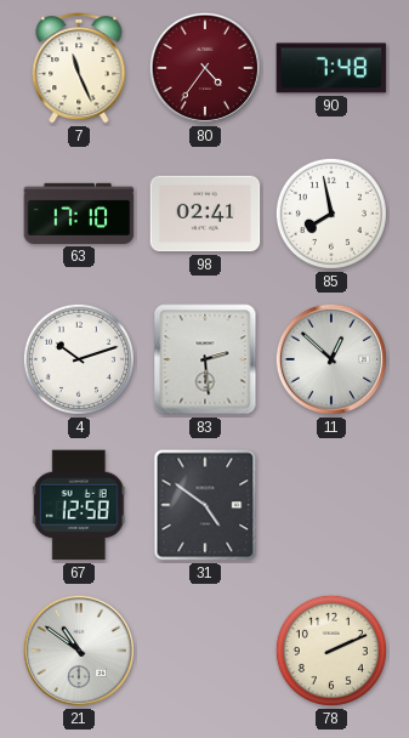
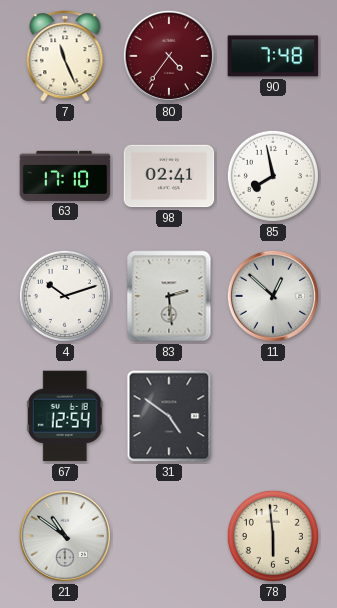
67: 12:58 -> 12:54 (65, 416)
78: 2:11 -> 5:59 (273, 536)
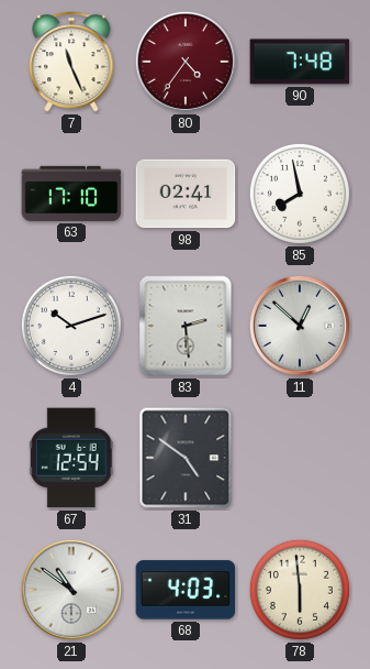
68: none -> 4:03 (186, 590)
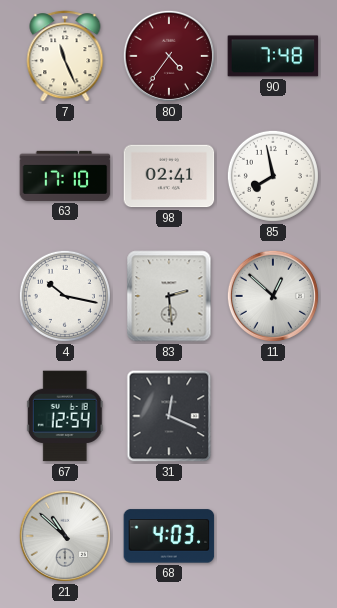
4: 10:12 -> 10:17 (65, 296)
31: 4:51 -> 12:19 (169, 416)
21: 10:51 -> 10:52 (65, 536)
78: 5:59 -> none (300, 590)
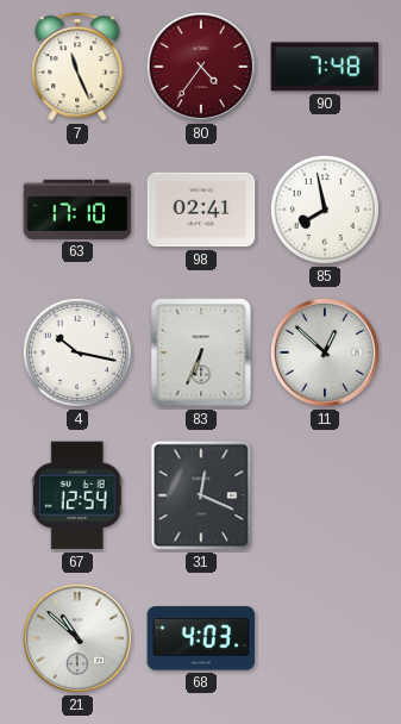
83: 2:29 -> 6:34 (201, 352)
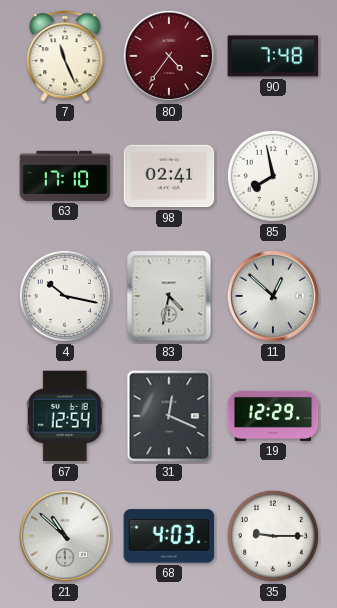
83: 6:34 -> 4:32 (169, 296)
19: none -> 12:29 (273, 416)
35: none -> 9:15 (273, 536)
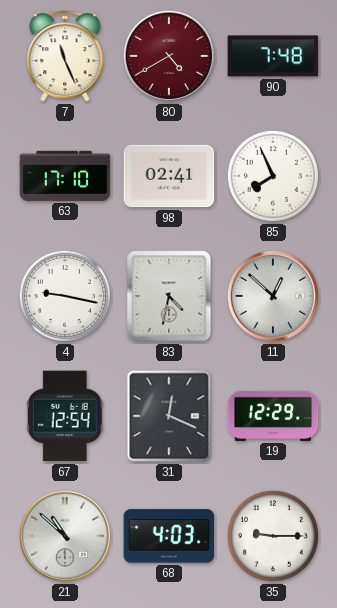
80: 4:36 -> 4:40 (169, 56)
85: 7:58 -> 7:56 (273, 176)
4: 10:17 -> 9:17 (65, 296)
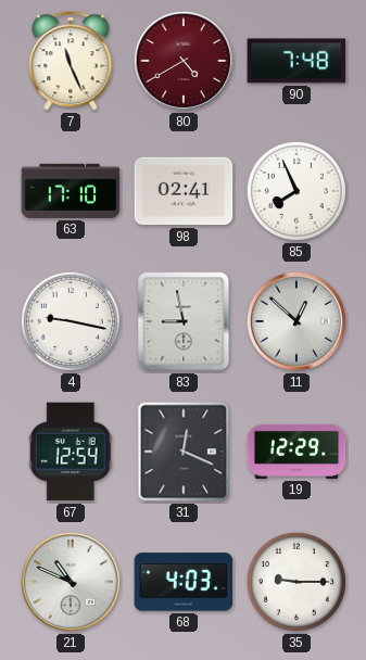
83: 4:32 -> 8:58 (184, 321)
21: 10:52 -> 10:49 (71, 582)
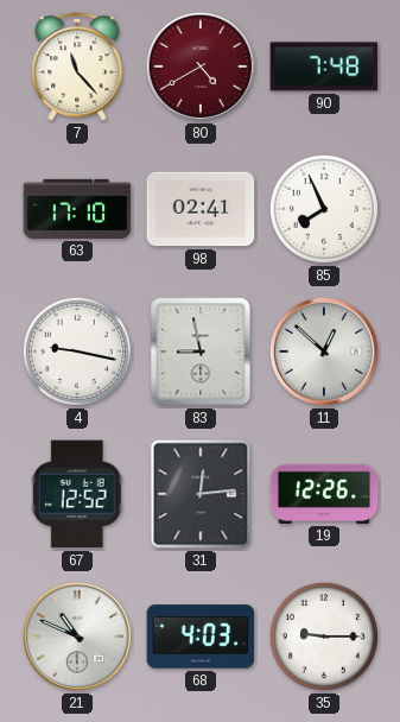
7: 11:26 -> 11:23 (77, 66)
67: 12:54 -> 12:52 (77, 494)
31: 12:19 -> 12:14 (201, 494)
19: 12:29 -> 12:26 (324, 494)
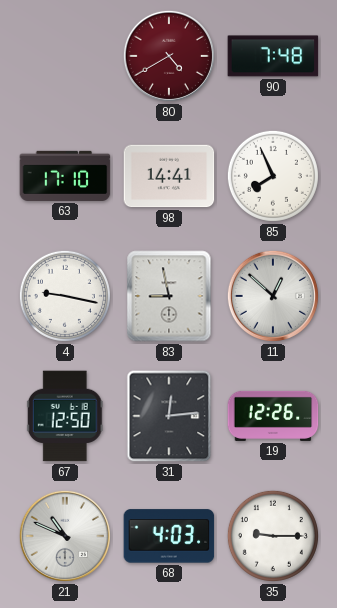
7: 11:23 -> none (77, 66)
98: 02:41 -> 14:41 (169, 176)
67: 12:52 -> 12:50 (65, 416)
